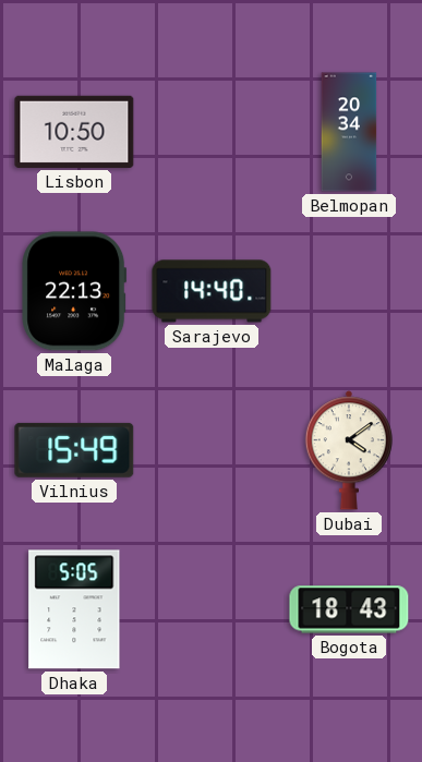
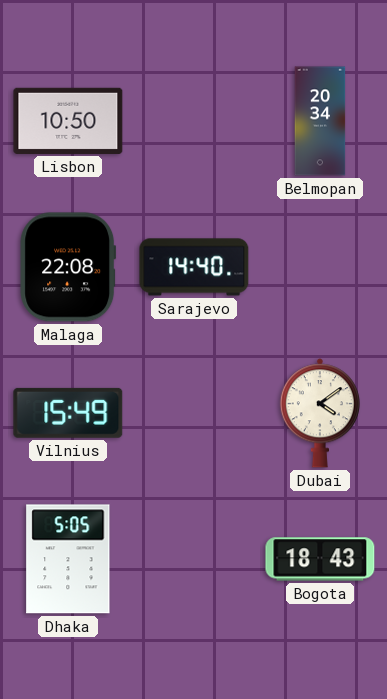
Malaga: 22:13 -> 22:08 (68, 267)
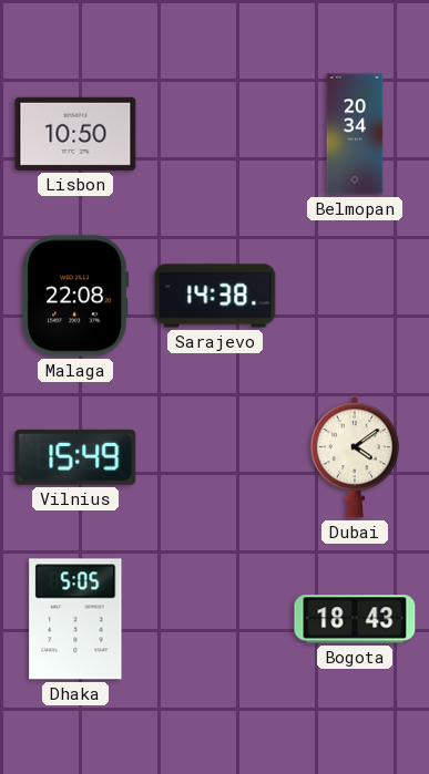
Sarajevo: 14:40 -> 14:38 (215, 296)
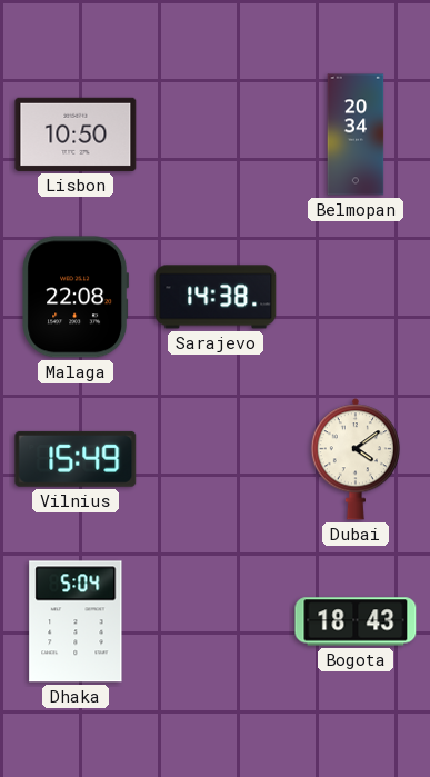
Dhaka: 5:05 -> 5:04 (76, 621)
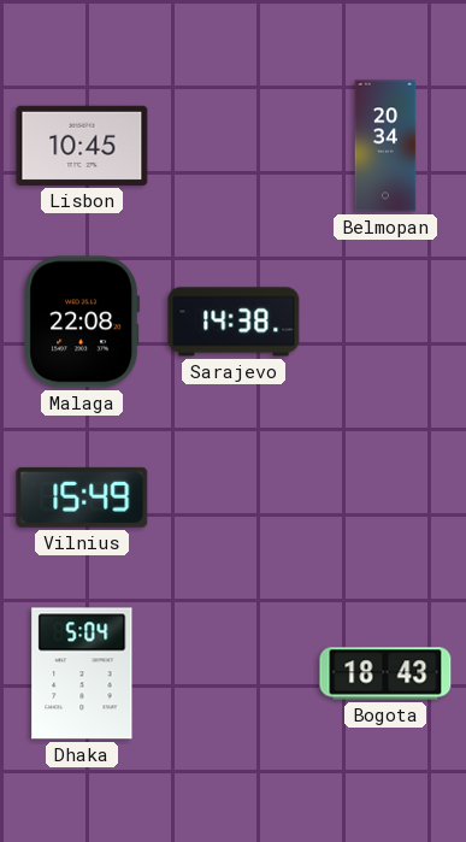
Lisbon: 10:50 -> 10:45 (82, 146)
Dubai: 4:09 -> none (356, 459)
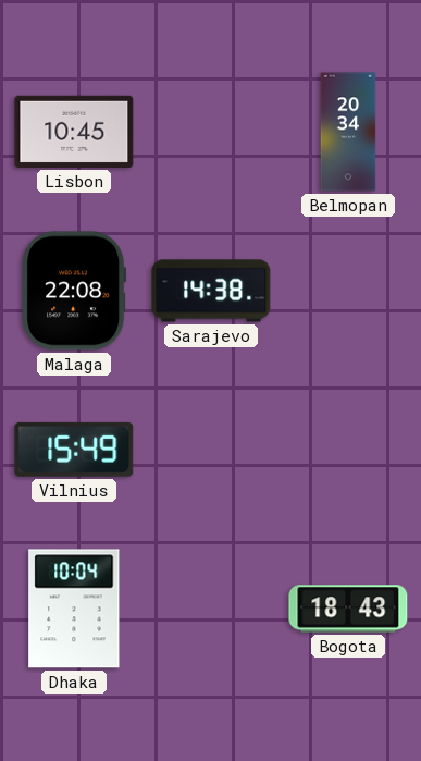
Dhaka: 5:04 -> 10:04 (74, 609)
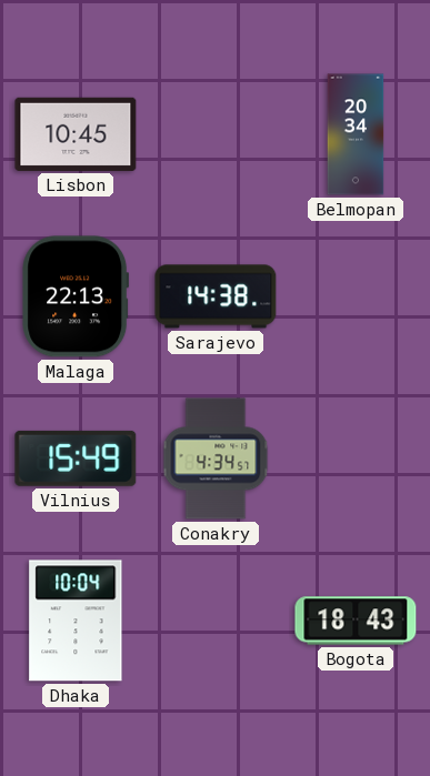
Malaga: 22:08 -> 22:13 (76, 296)
Conakry: none -> 4:34 (216, 458)
